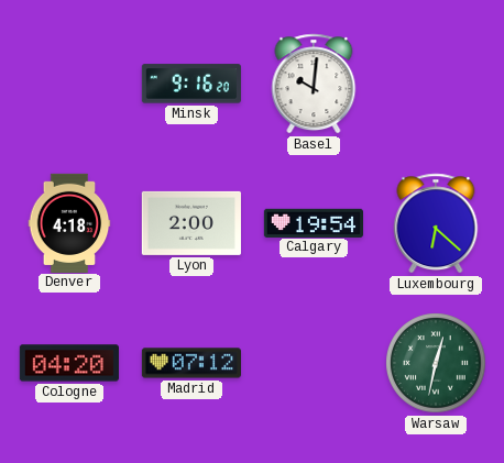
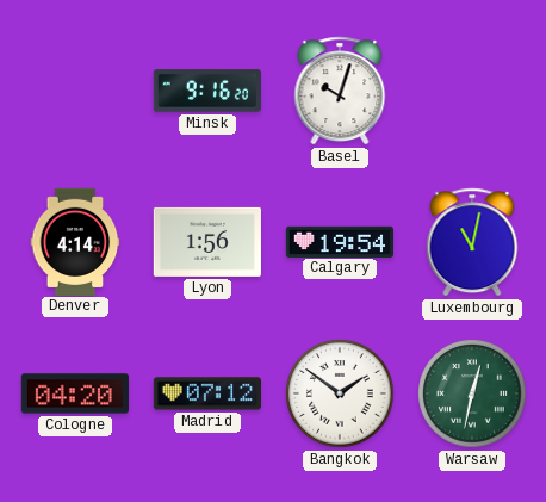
Basel: 10:01 -> 10:03 (340, 91)
Denver: 4:18 -> 4:14 (75, 241)
Lyon: 2:00 -> 1:56 (207, 242)
Luxembourg: 6:22 -> 11:02 (472, 242)
Bangkok: none -> 1:51 (340, 393)
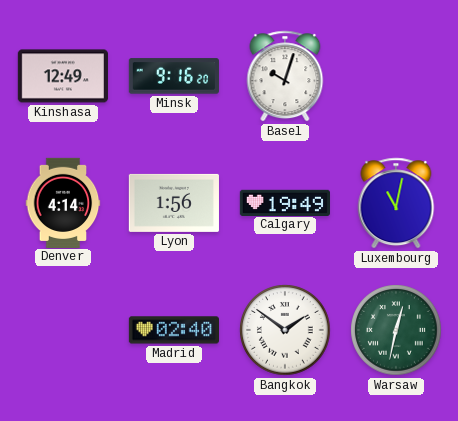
Kinshasa: none -> 12:49 (63, 76)
Calgary: 19:54 -> 19:49 (284, 202)
Cologne: 04:20 -> none (75, 393)
Madrid: 07:12 -> 02:40 (173, 330)
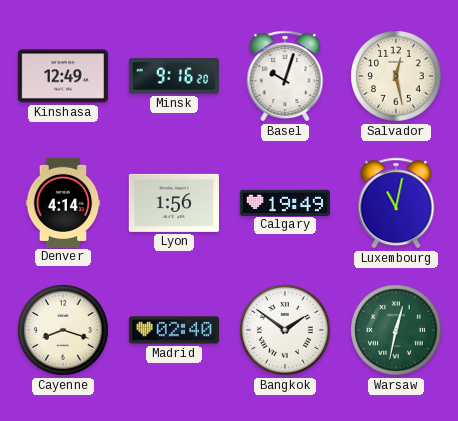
Salvador: none -> 12:28 (396, 76)
Cayenne: none -> 8:18 (63, 330)
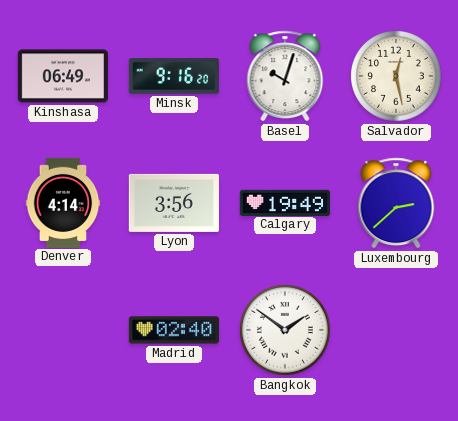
Kinshasa: 12:49 -> 06:49 (63, 76)
Lyon: 1:56 -> 3:56 (174, 203)
Luxembourg: 11:02 -> 2:38 (396, 203)
Cayenne: 8:18 -> none (63, 330)
Warsaw: 12:32 -> none (396, 330)
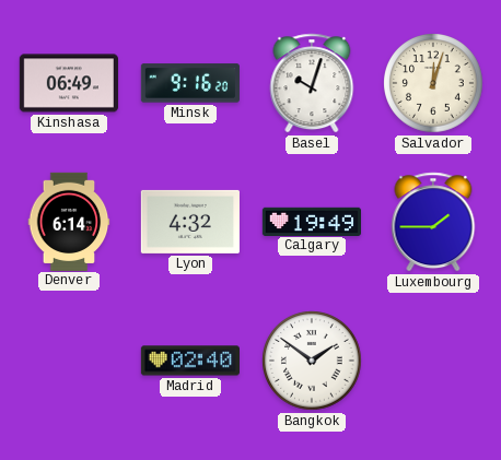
Salvador: 12:28 -> 12:03 (433, 83)
Denver: 4:14 -> 6:14 (69, 221)
Lyon: 3:56 -> 4:32 (190, 222)
Luxembourg: 2:38 -> 1:45 (433, 222)
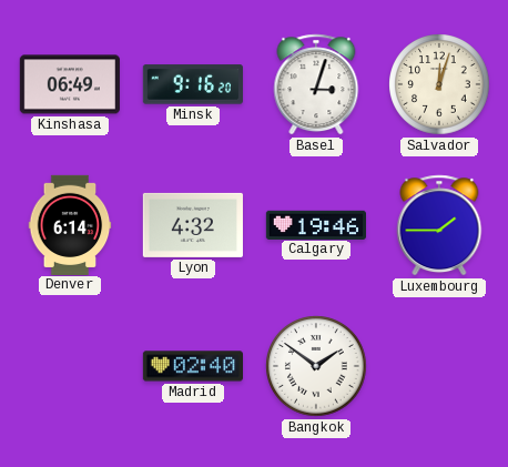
Basel: 10:03 -> 3:03 (316, 84)
Calgary: 19:49 -> 19:46 (315, 224)
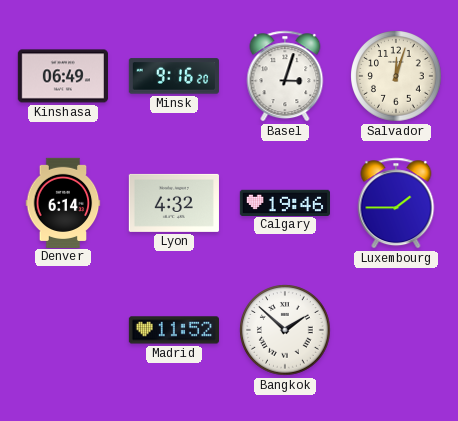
Madrid: 02:40 -> 11:52 (173, 330)
Bangkok: 1:51 -> 1:52 (285, 330)
